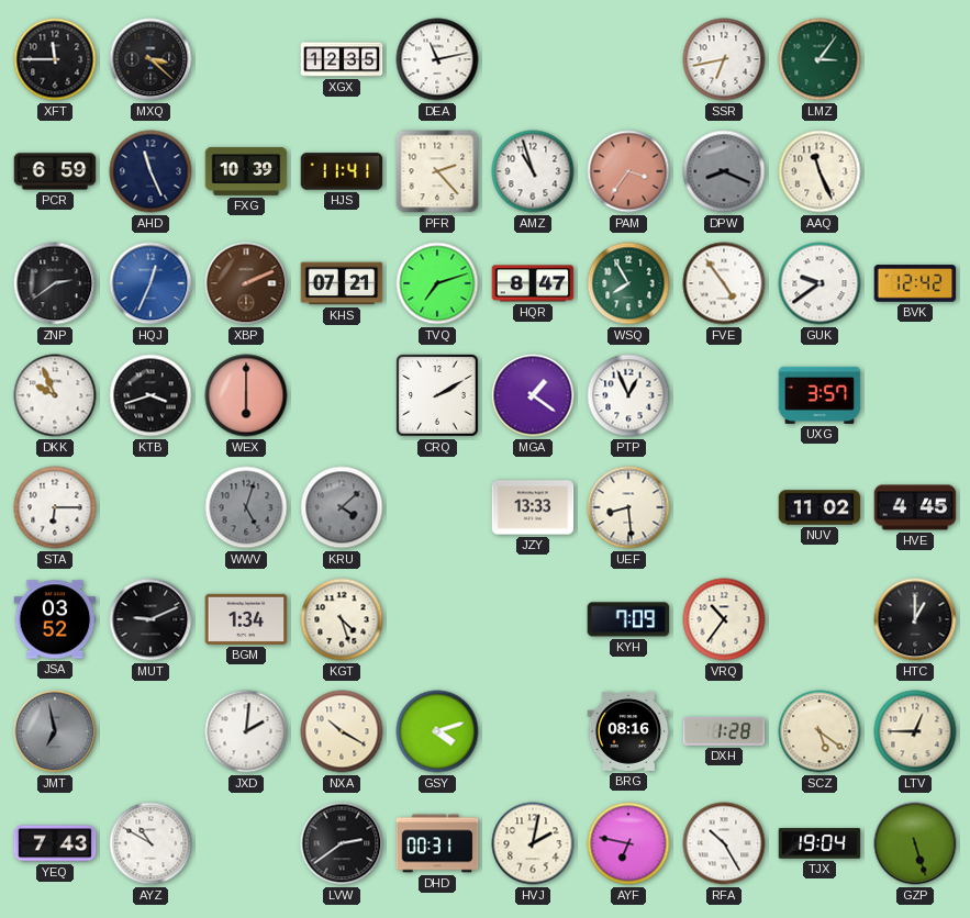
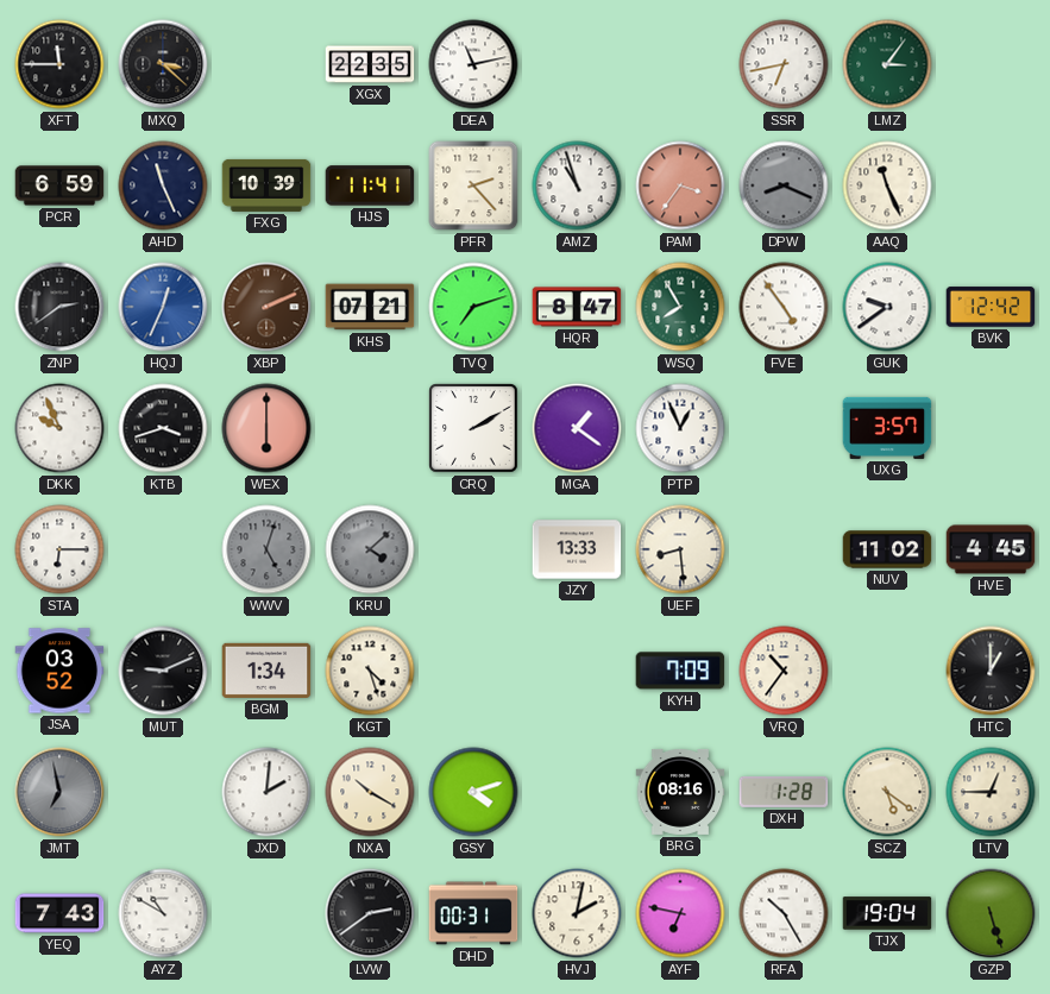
XGX: 12:35 -> 22:35 (370, 64)
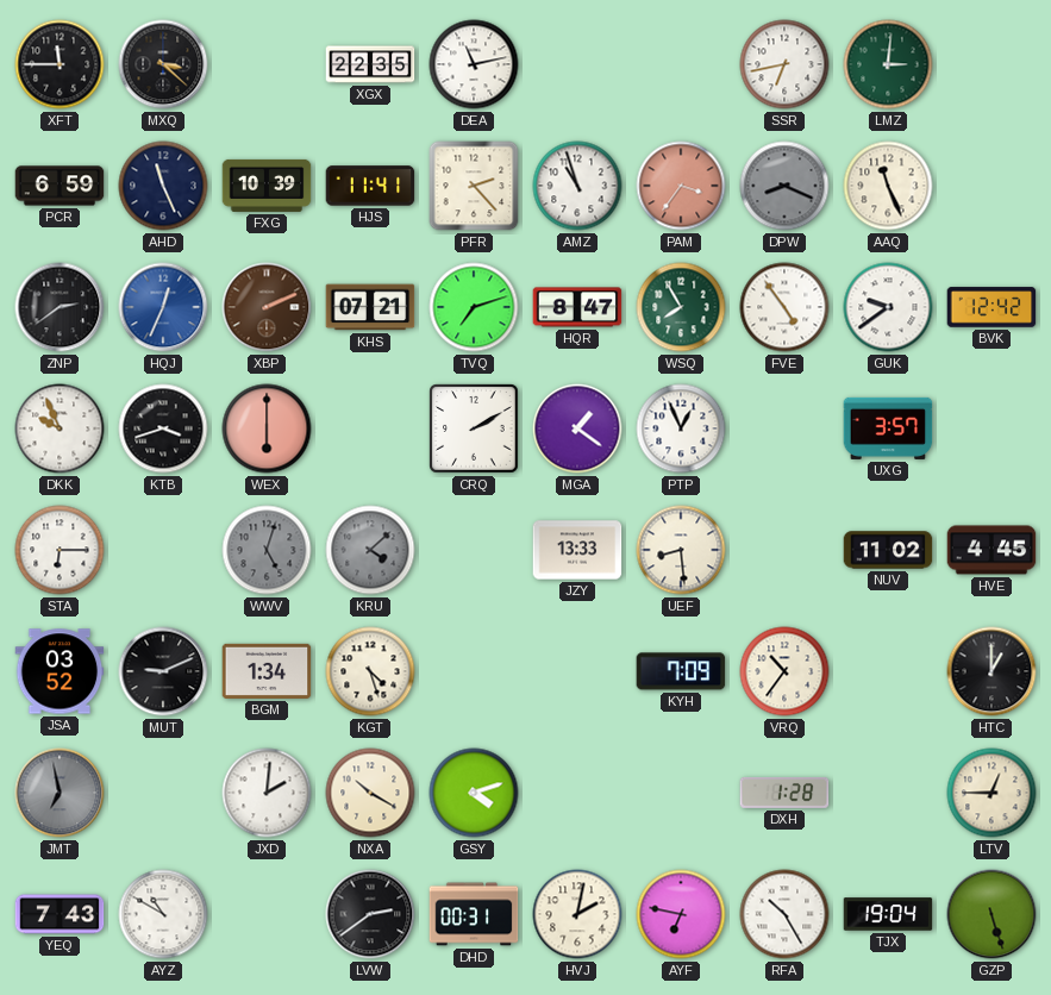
LMZ: 3:06 -> 3:01 (888, 64)
BRG: 08:16 -> none (680, 792)
SCZ: 5:21 -> none (887, 792)
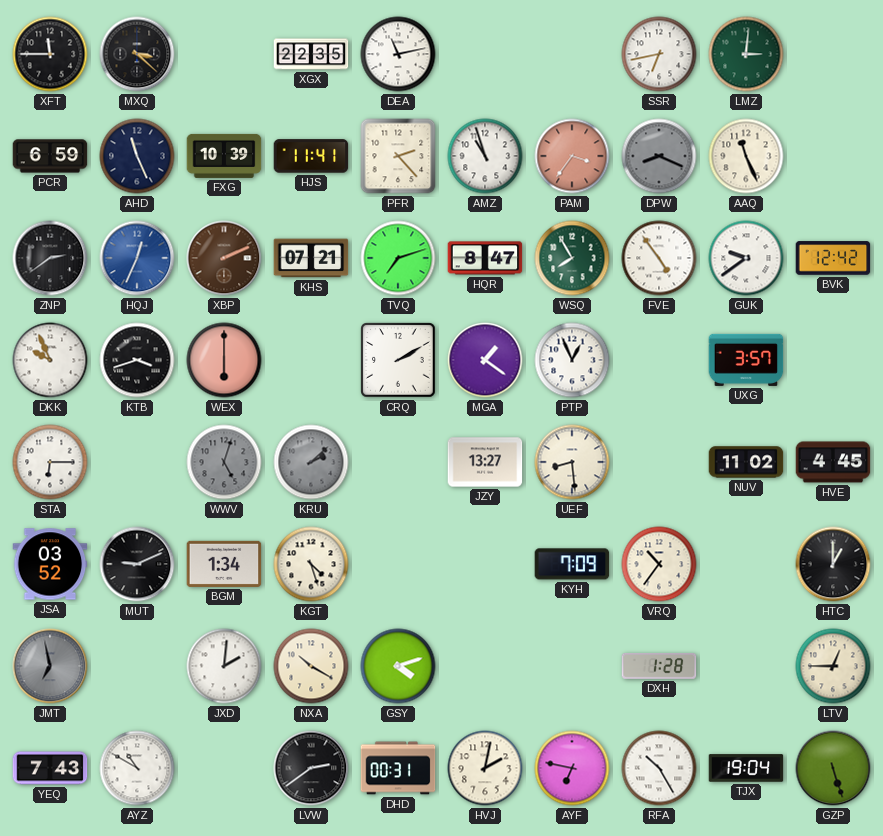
KRU: 4:08 -> 2:08 (311, 462)
JZY: 13:33 -> 13:27 (485, 462)
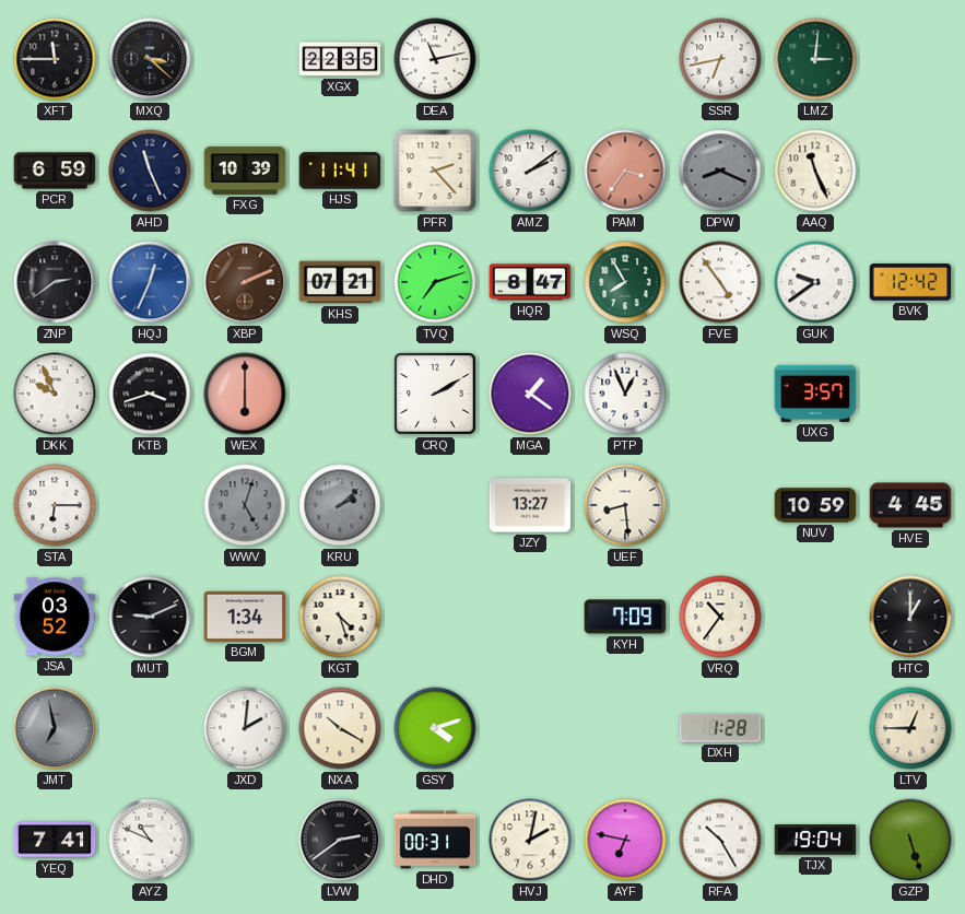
AMZ: 10:57 -> 2:09 (530, 171)
NUV: 11:02 -> 10:59 (815, 505)
YEQ: 7:43 -> 7:41 (55, 840)
AYZ: 10:50 -> 10:49 (150, 840)
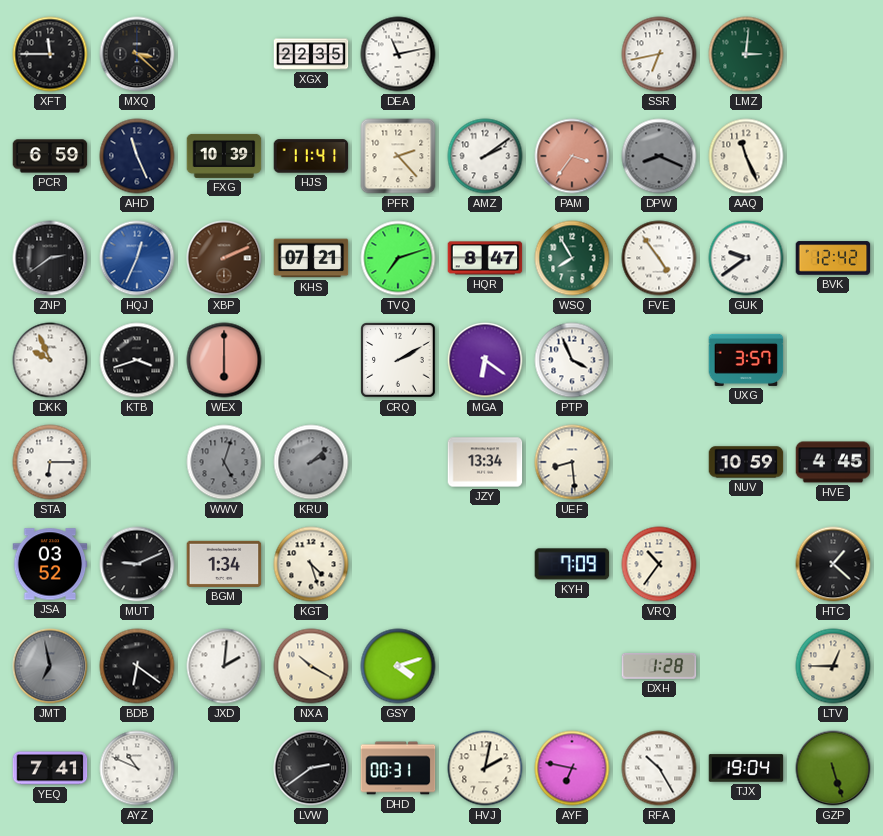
MGA: 1:21 -> 6:21 (485, 360)
PTP: 12:56 -> 3:56 (572, 360)
JZY: 13:27 -> 13:34 (485, 462)
HTC: 1:00 -> 1:22 (833, 564)
BDB: none -> 6:21 (137, 666)
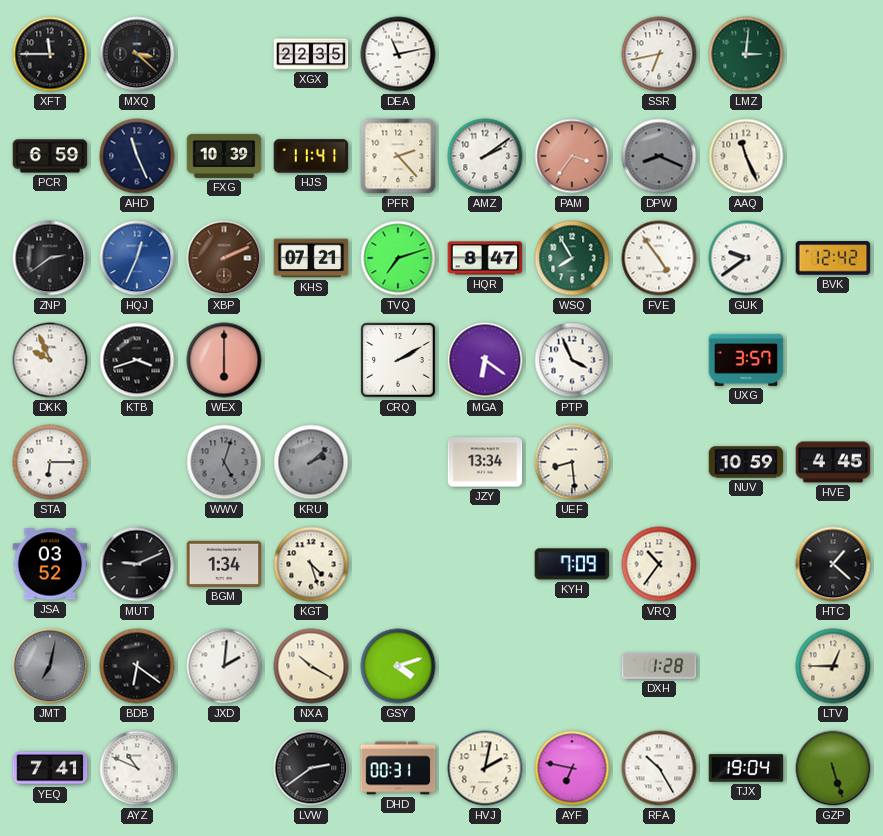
JMT: 6:58 -> 7:02 (50, 666)
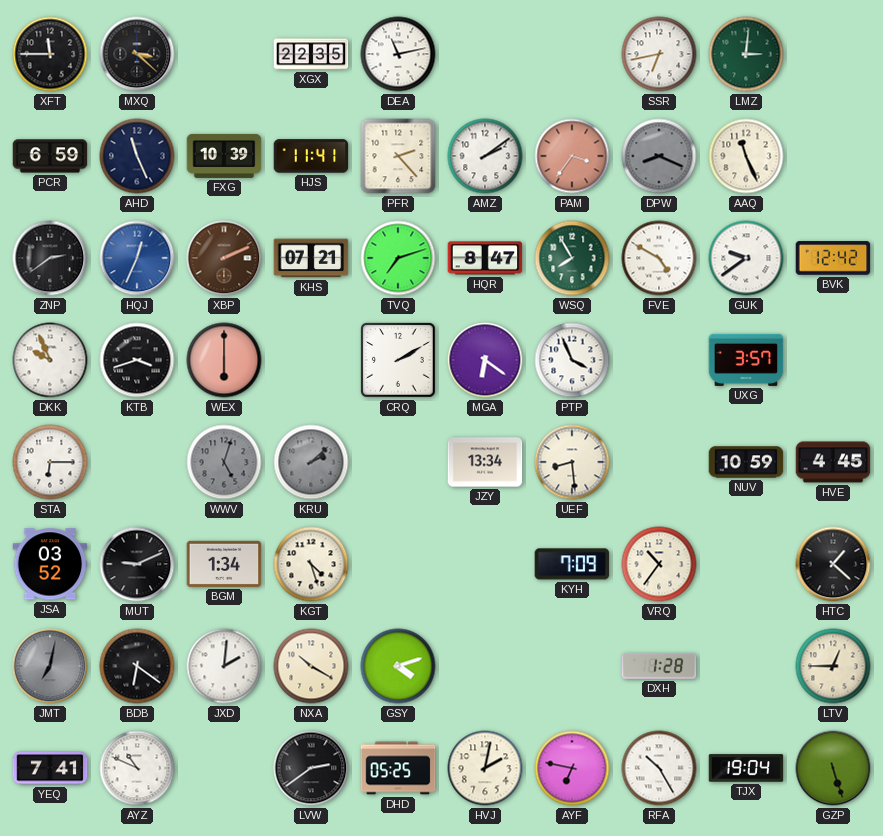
FVE: 4:54 -> 4:50 (659, 258)
DHD: 00:31 -> 05:25 (398, 768)
